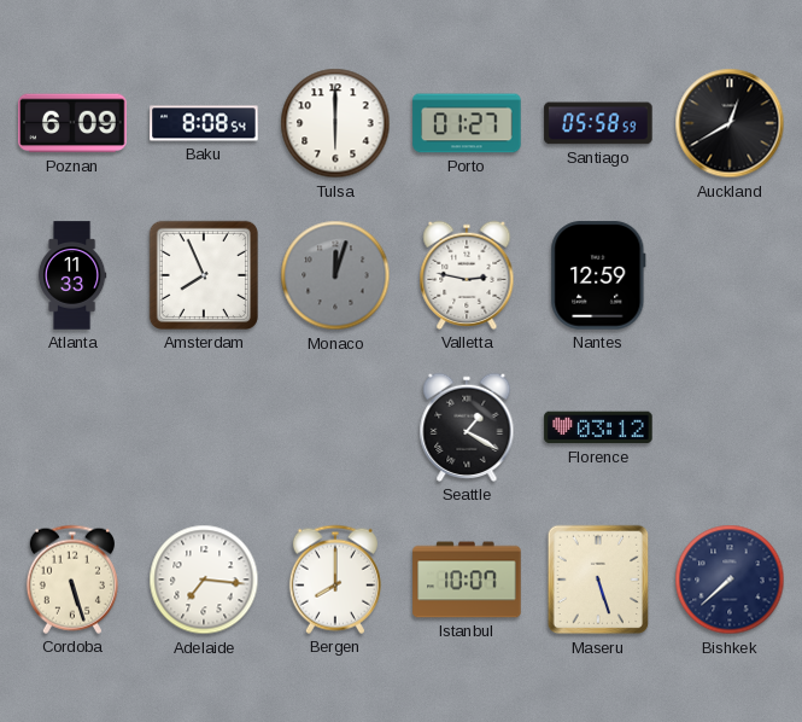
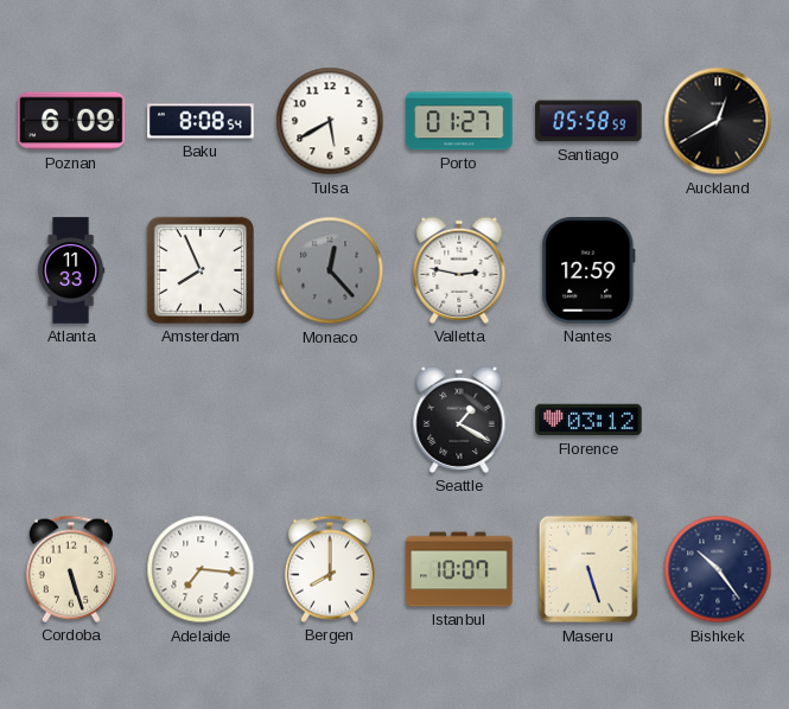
Tulsa: 6:00 -> 5:40 (330, 121)
Monaco: 12:03 -> 12:23 (330, 270)
Bishkek: 7:38 -> 10:24 (718, 569)
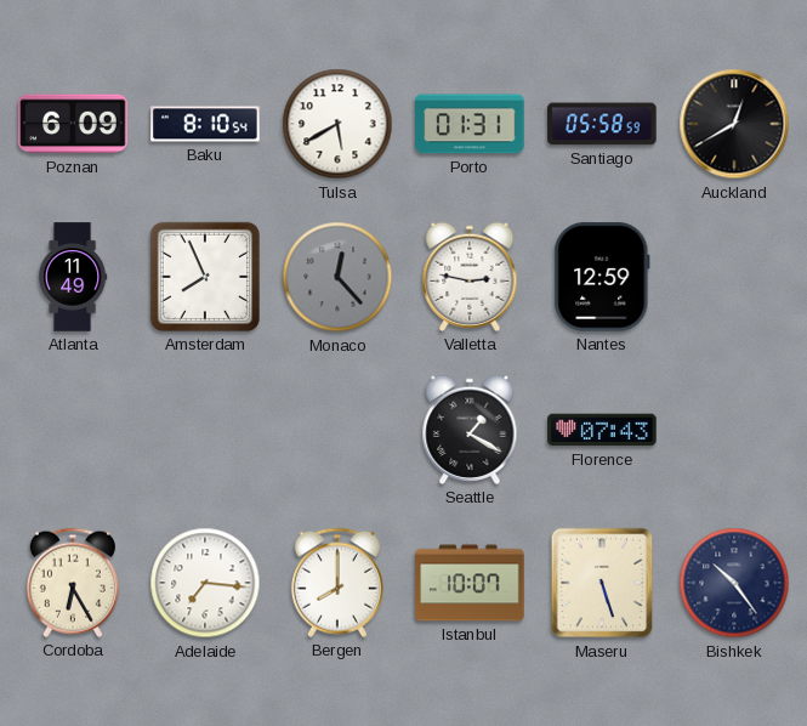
Baku: 8:08 -> 8:10 (205, 124)
Porto: 01:27 -> 01:31 (470, 124)
Atlanta: 11:33 -> 11:49 (73, 277)
Florence: 03:12 -> 07:43 (602, 430)
Cordoba: 5:27 -> 6:25 (73, 583)
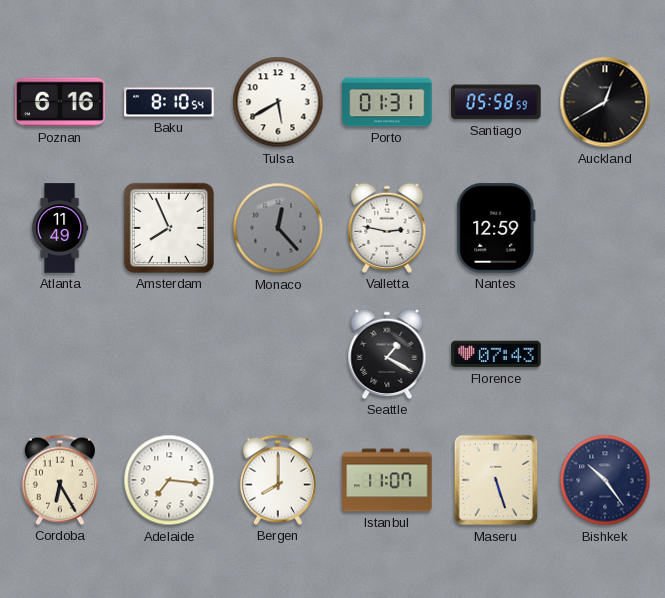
Poznan: 6:09 -> 6:16 (60, 102)
Istanbul: 10:07 -> 11:07 (387, 480)
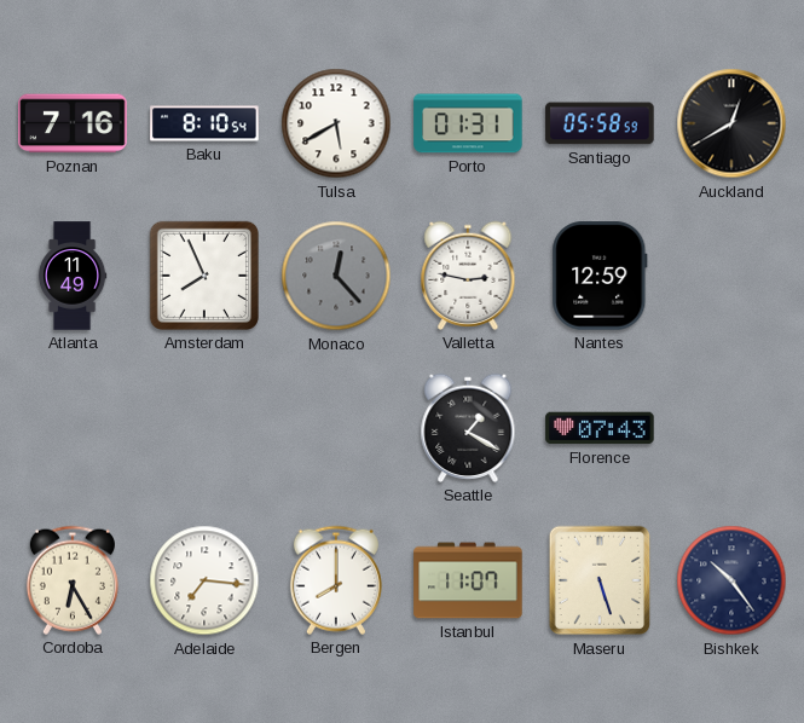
Poznan: 6:16 -> 7:16 (73, 123)
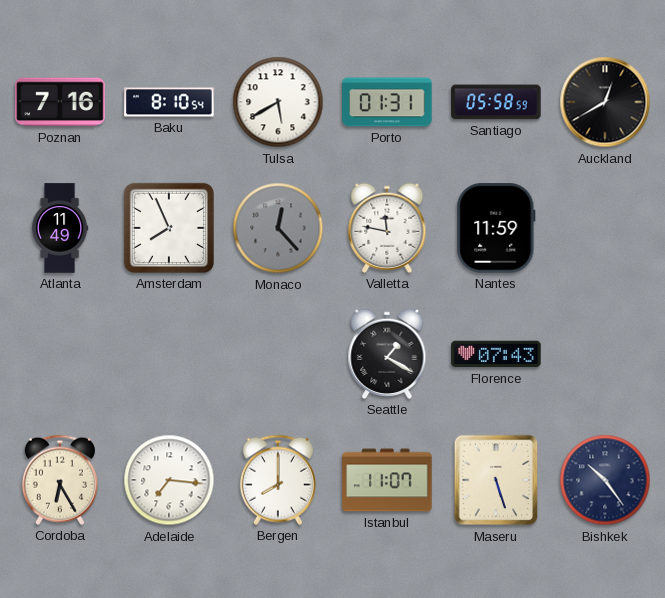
Valletta: 2:47 -> 11:47 (387, 228)
Nantes: 12:59 -> 11:59 (496, 228)
